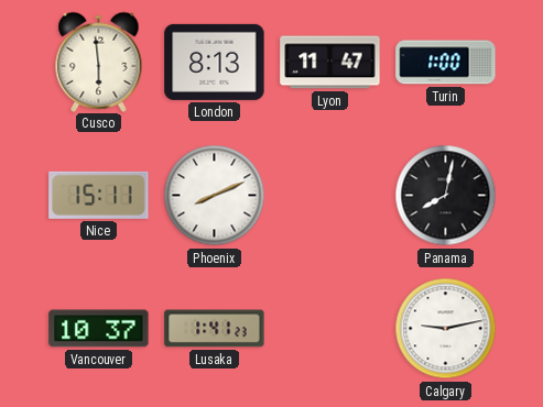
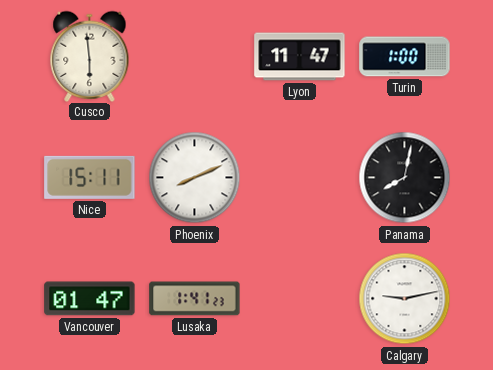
London: 8:13 -> none (215, 62)
Vancouver: 10:37 -> 01:47 (90, 299)
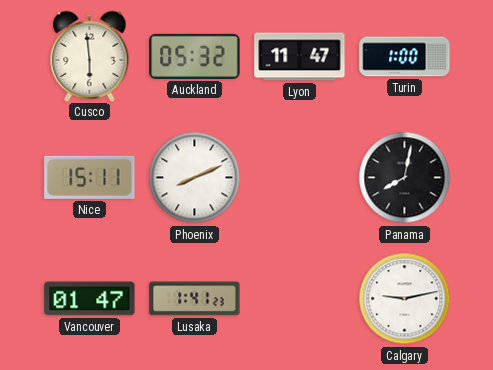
Auckland: none -> 05:32 (195, 56)
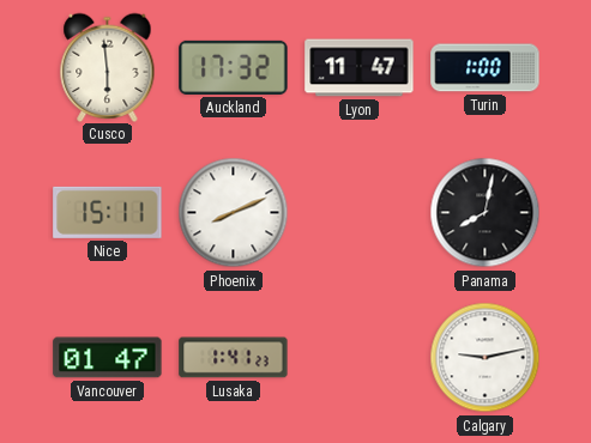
Auckland: 05:32 -> 17:32 (234, 67)
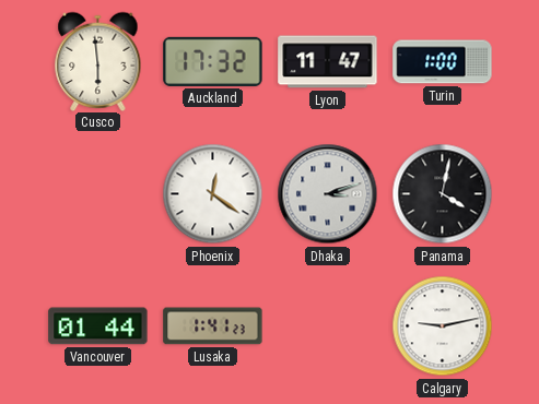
Nice: 15:11 -> none (108, 212)
Phoenix: 8:11 -> 12:21 (213, 194)
Dhaka: none -> 3:12 (328, 194)
Panama: 8:02 -> 4:02 (443, 194)
Vancouver: 01:47 -> 01:44 (98, 326)
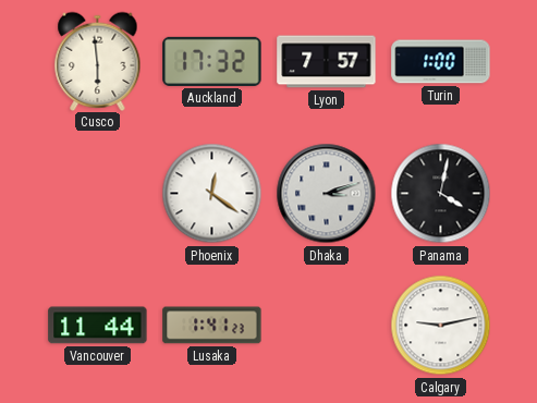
Lyon: 11:47 -> 7:57 (327, 62)
Vancouver: 01:44 -> 11:44 (98, 326)
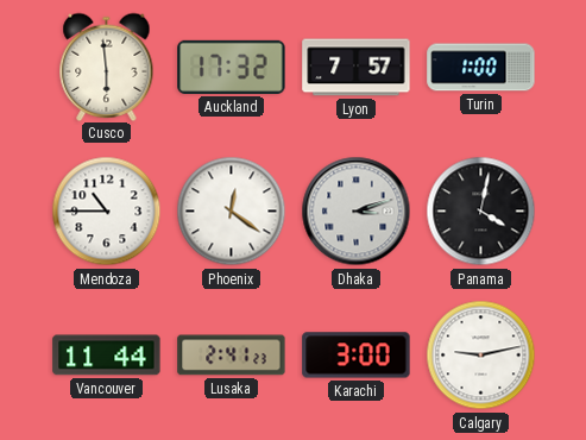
Mendoza: none -> 10:45 (107, 212)
Lusaka: 1:41 -> 2:41 (232, 356)
Karachi: none -> 3:00 (357, 356)
